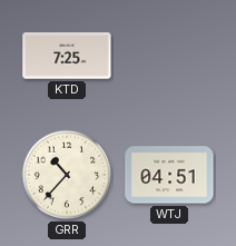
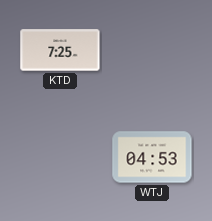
GRR: 10:37 -> none (67, 175)
WTJ: 04:51 -> 04:53 (152, 157)
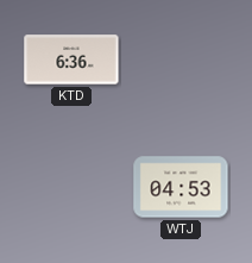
KTD: 7:25 -> 6:36 (71, 60)
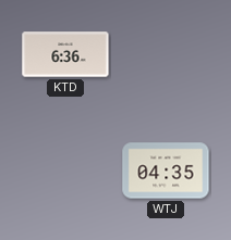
WTJ: 04:53 -> 04:35 (166, 170)
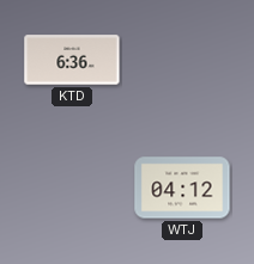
WTJ: 04:35 -> 04:12 (182, 188)
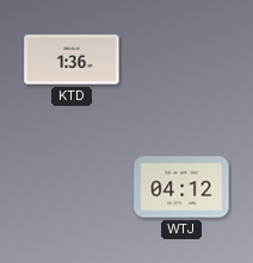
KTD: 6:36 -> 1:36 (72, 60)
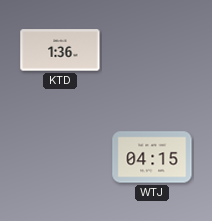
WTJ: 04:12 -> 04:15 (152, 157)
